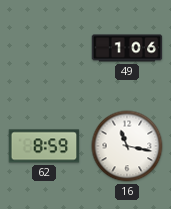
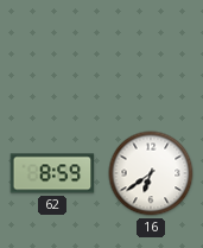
49: 1:06 -> none (127, 48)
16: 11:17 -> 6:39 (151, 173)
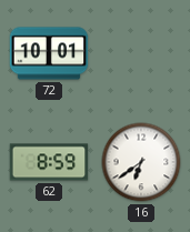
72: none -> 10:01 (49, 53)
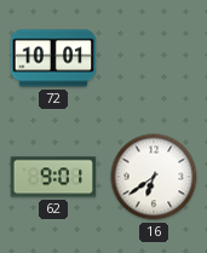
62: 8:59 -> 9:01 (53, 177)
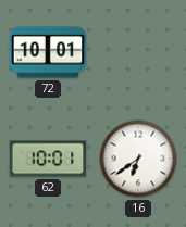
62: 9:01 -> 10:01 (48, 159)
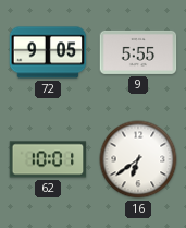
72: 10:01 -> 9:05 (48, 52)
9: none -> 5:55 (138, 52)
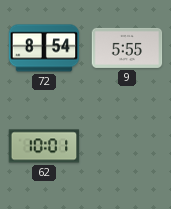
72: 9:05 -> 8:54 (44, 48)
16: 6:39 -> none (138, 159)
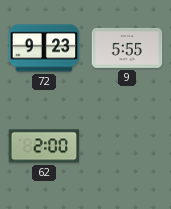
72: 8:54 -> 9:23 (44, 48)
62: 10:01 -> 2:00 (44, 146)
